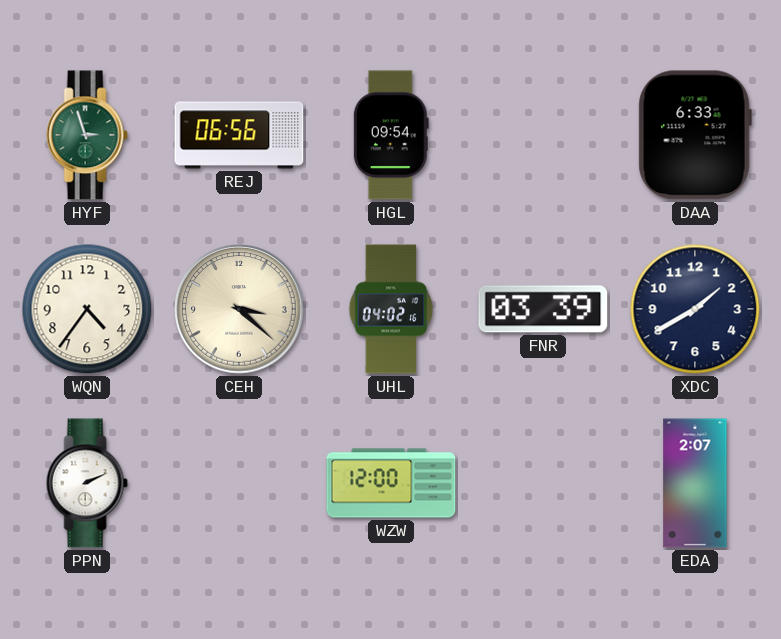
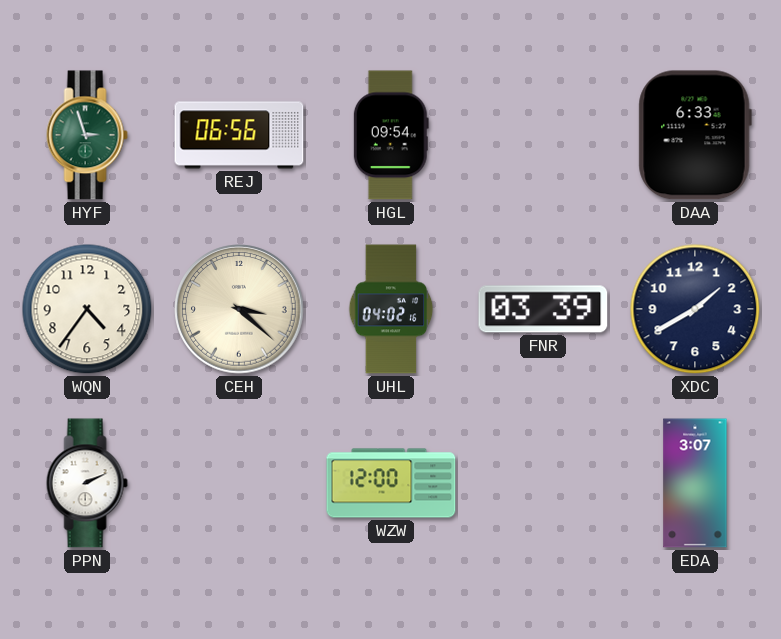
EDA: 2:07 -> 3:07 (695, 483)
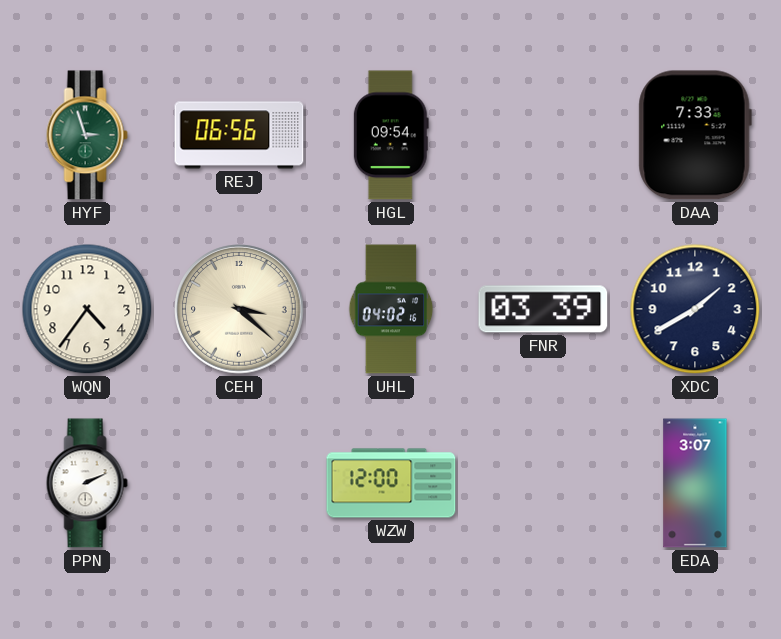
DAA: 6:33 -> 7:33 (695, 135)
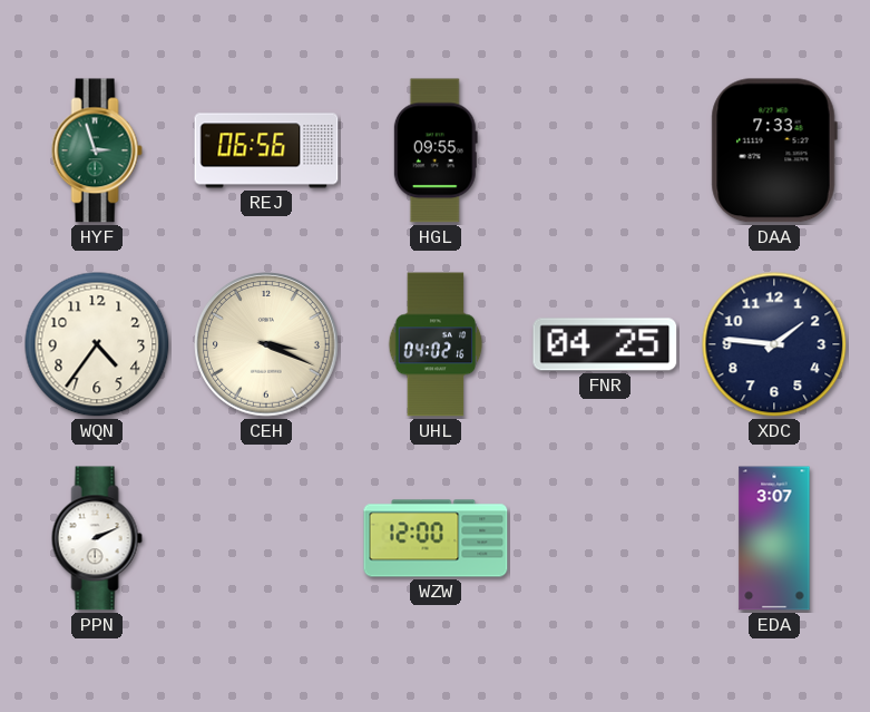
HGL: 09:54 -> 09:55 (436, 150)
CEH: 3:22 -> 3:19 (266, 344)
FNR: 03:39 -> 04:25 (605, 344)
XDC: 1:40 -> 1:46 (774, 344)
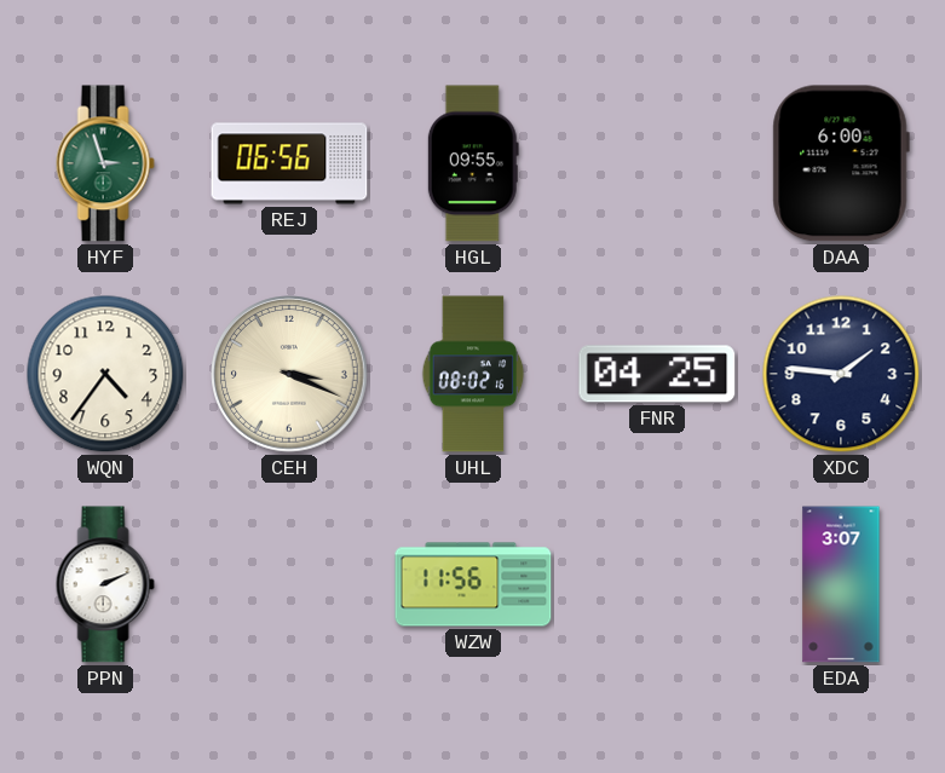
DAA: 7:33 -> 6:00 (841, 163)
UHL: 04:02 -> 08:02 (473, 374)
WZW: 12:00 -> 11:56 (473, 584)
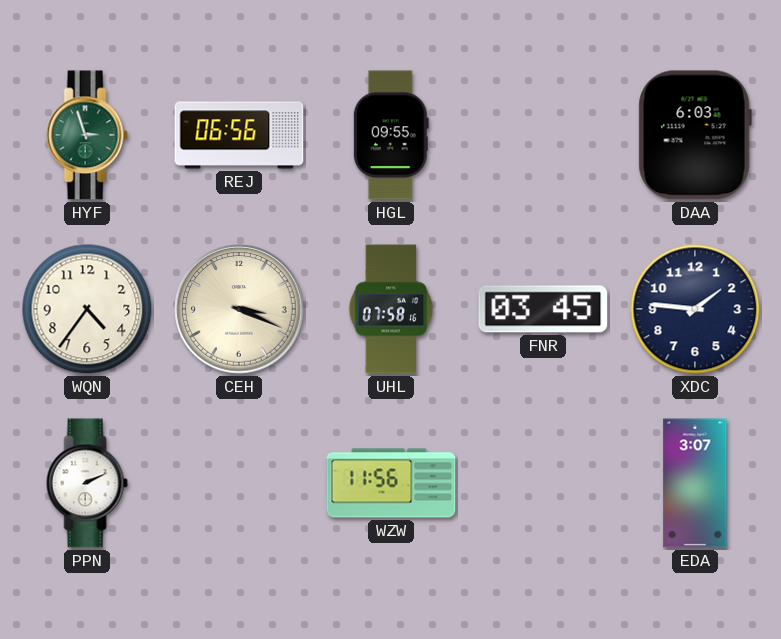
DAA: 6:00 -> 6:03 (695, 135)
UHL: 08:02 -> 07:58 (391, 309)
FNR: 04:25 -> 03:45 (543, 309)
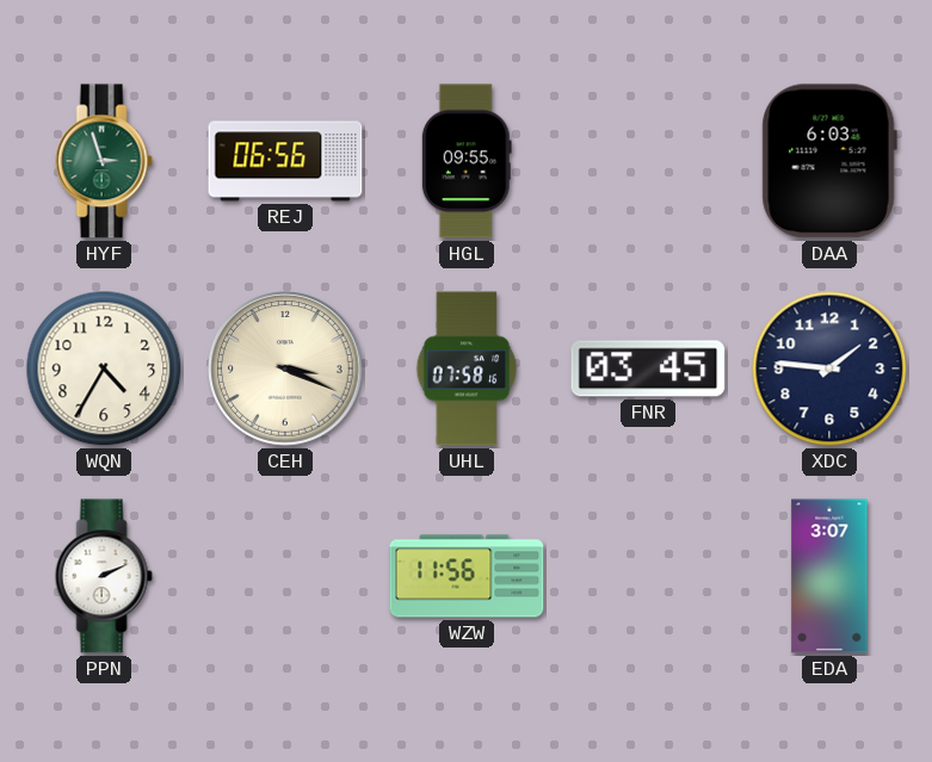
WQN: 4:36 -> 4:35 (104, 368)
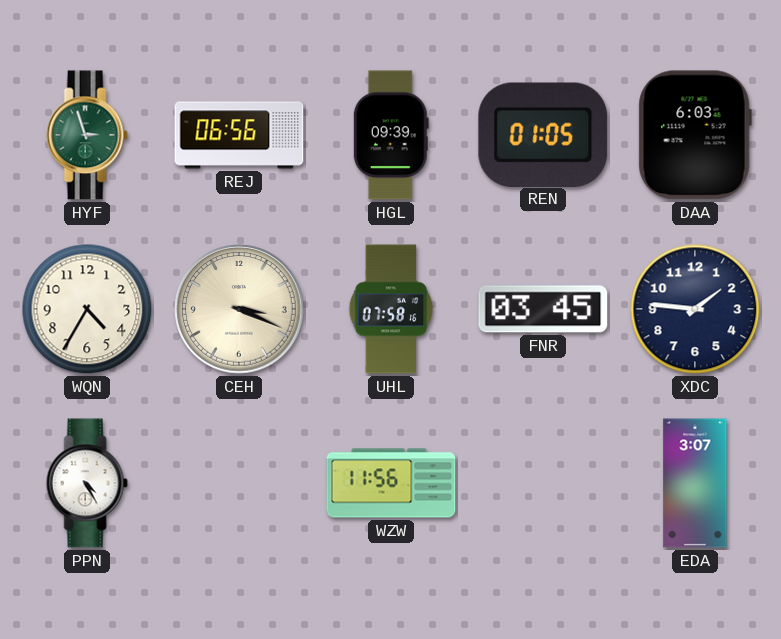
HGL: 09:55 -> 09:39 (391, 135)
REN: none -> 01:05 (543, 134)
PPN: 2:11 -> 4:25 (87, 483)
